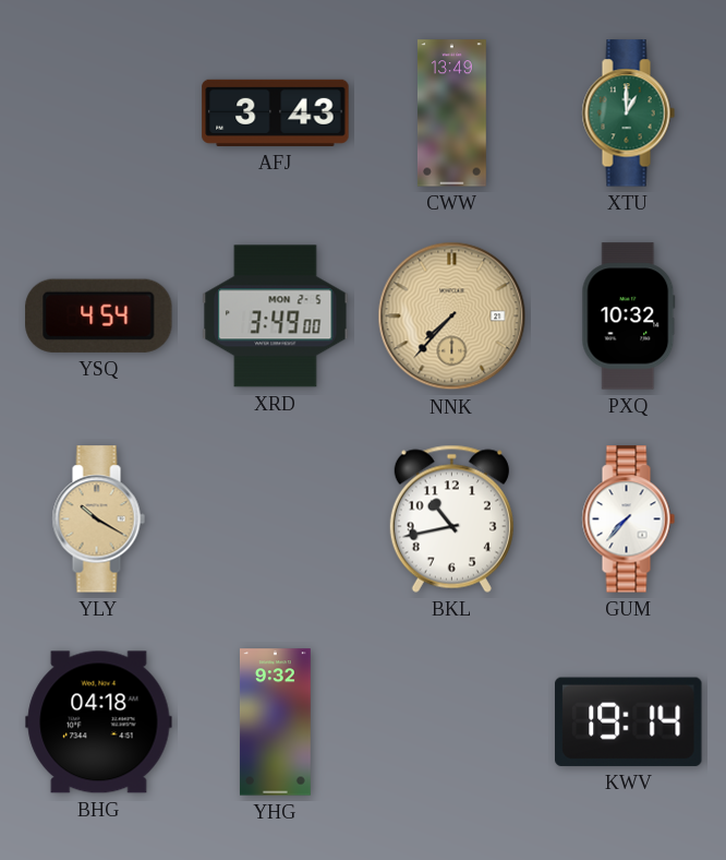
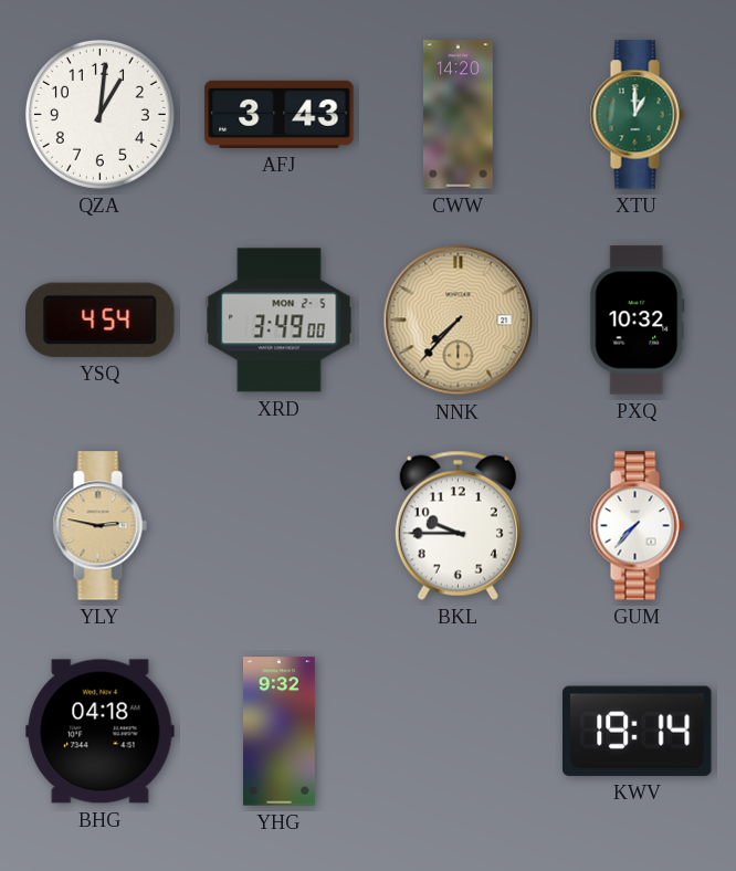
QZA: none -> 1:01 (99, 114)
CWW: 13:49 -> 14:20 (458, 115)
YLY: 10:20 -> 2:47 (99, 526)
BKL: 10:43 -> 9:45 (458, 525)
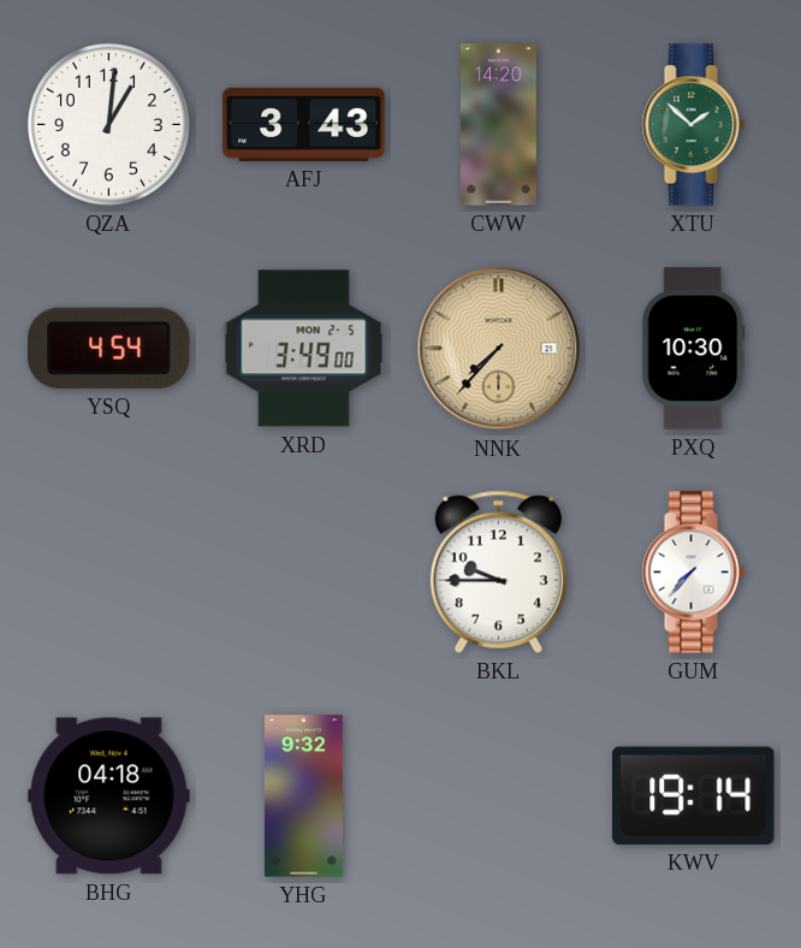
XTU: 1:00 -> 1:52 (693, 125)
PXQ: 10:32 -> 10:30 (694, 349)
YLY: 2:47 -> none (99, 526)
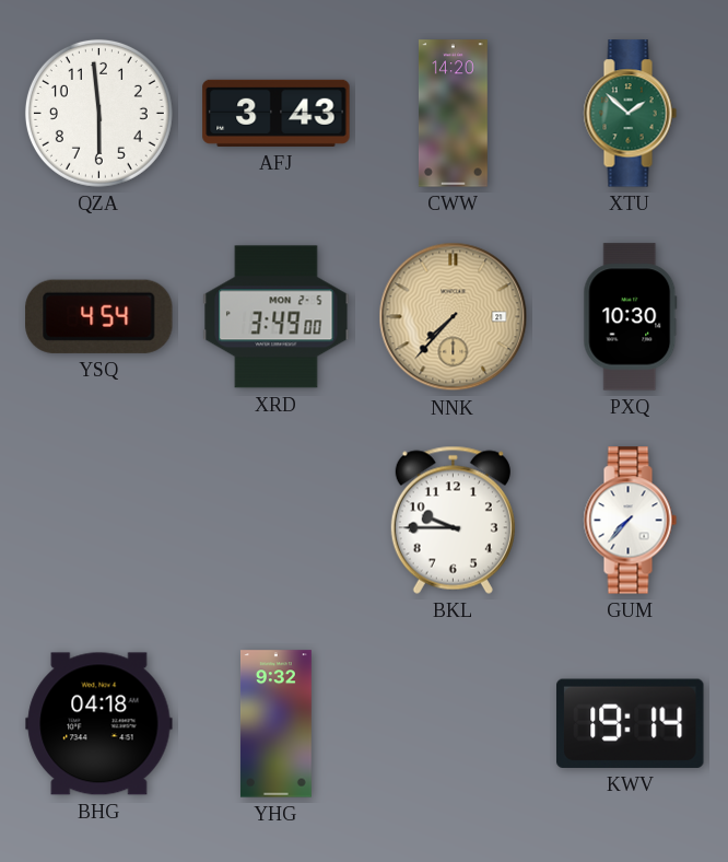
QZA: 1:01 -> 5:59 (98, 113)
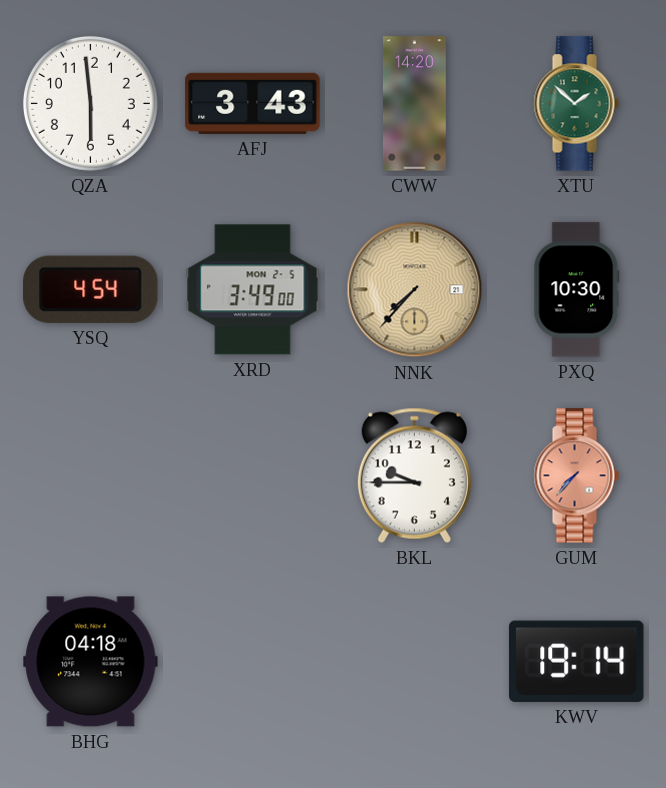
GUM dial: white -> salmon (576, 476)
YHG: 9:32 -> none (275, 724)
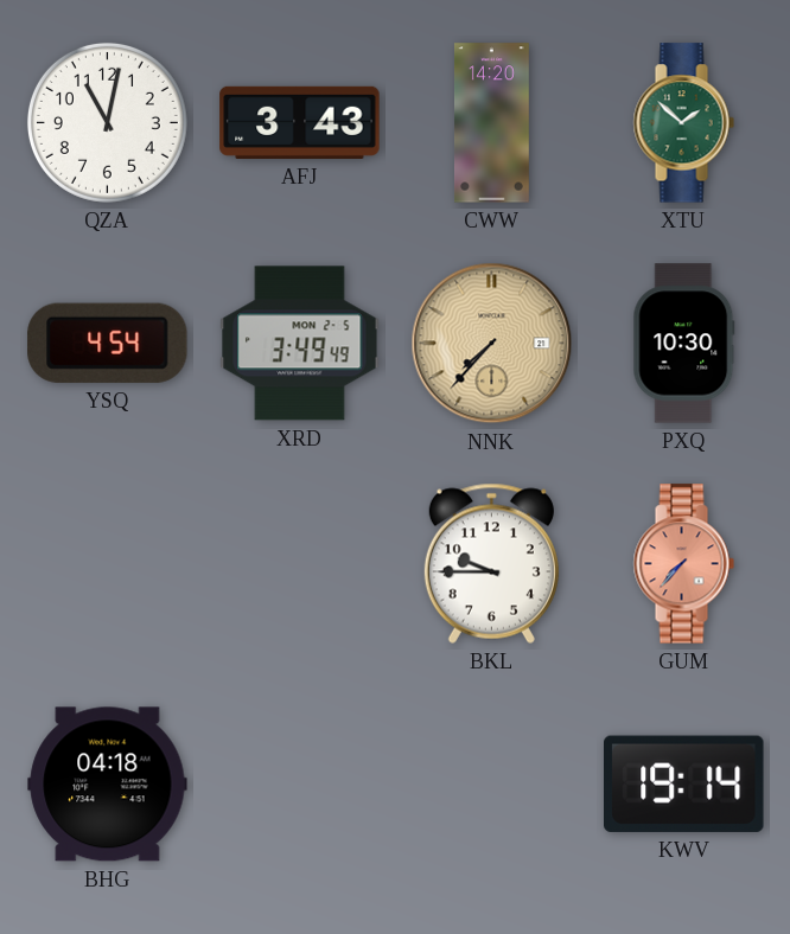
QZA: 5:59 -> 11:02 (107, 122)
XRD: 3:49:00 -> 3:49:49 (300, 344)
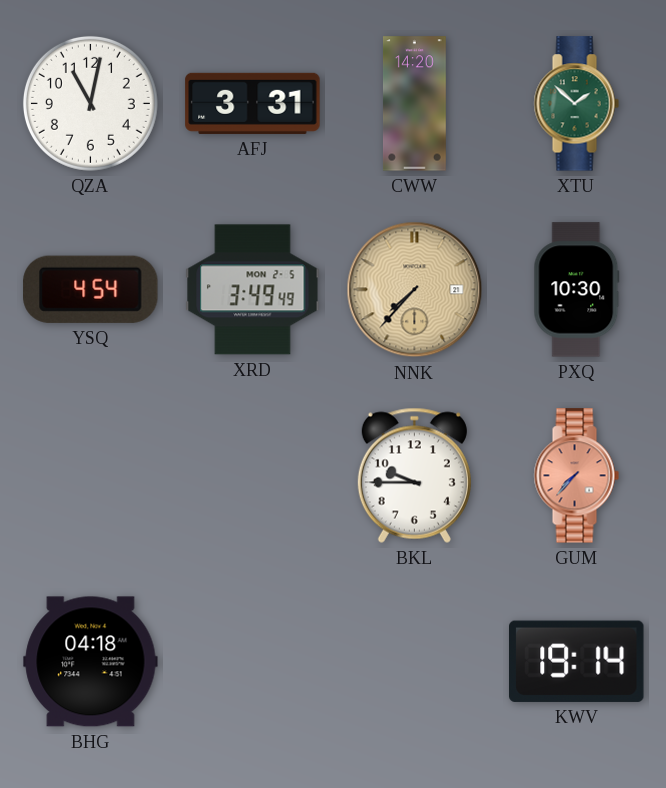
AFJ: 3:43 -> 3:31 (253, 103)
